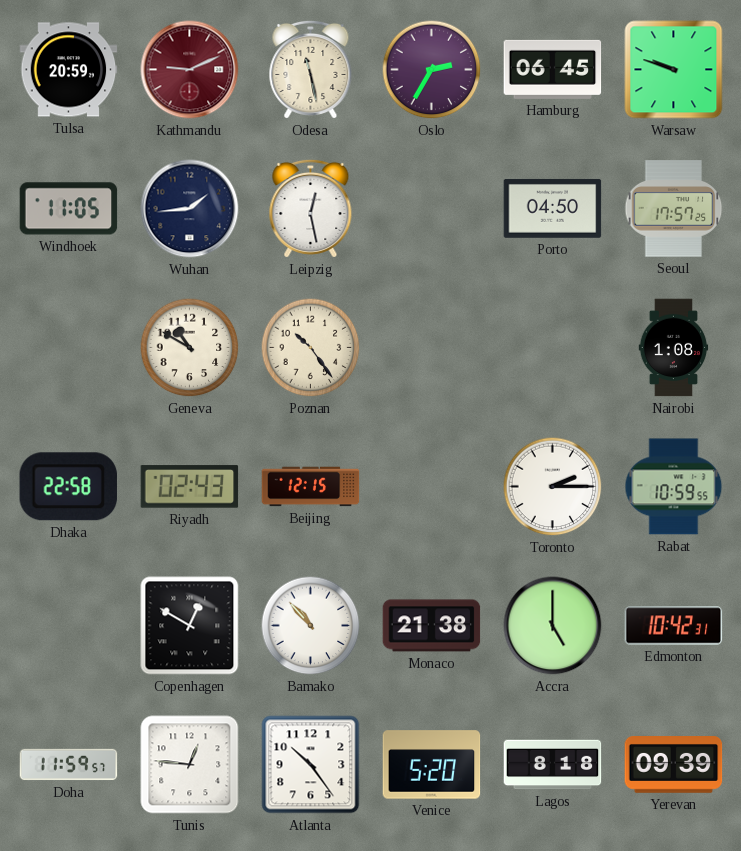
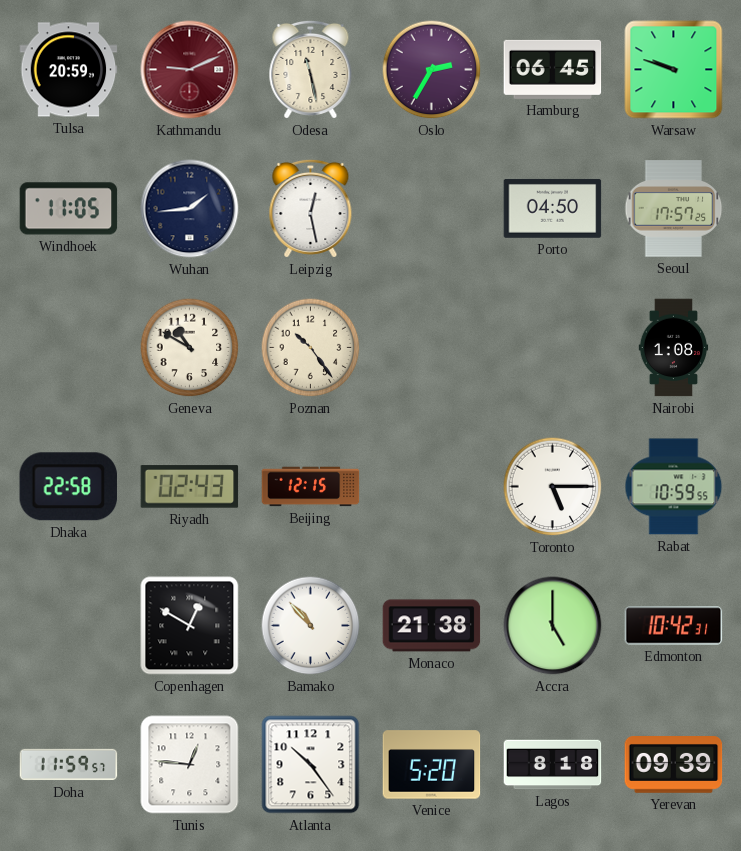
Toronto: 2:15 -> 5:15 (553, 487)
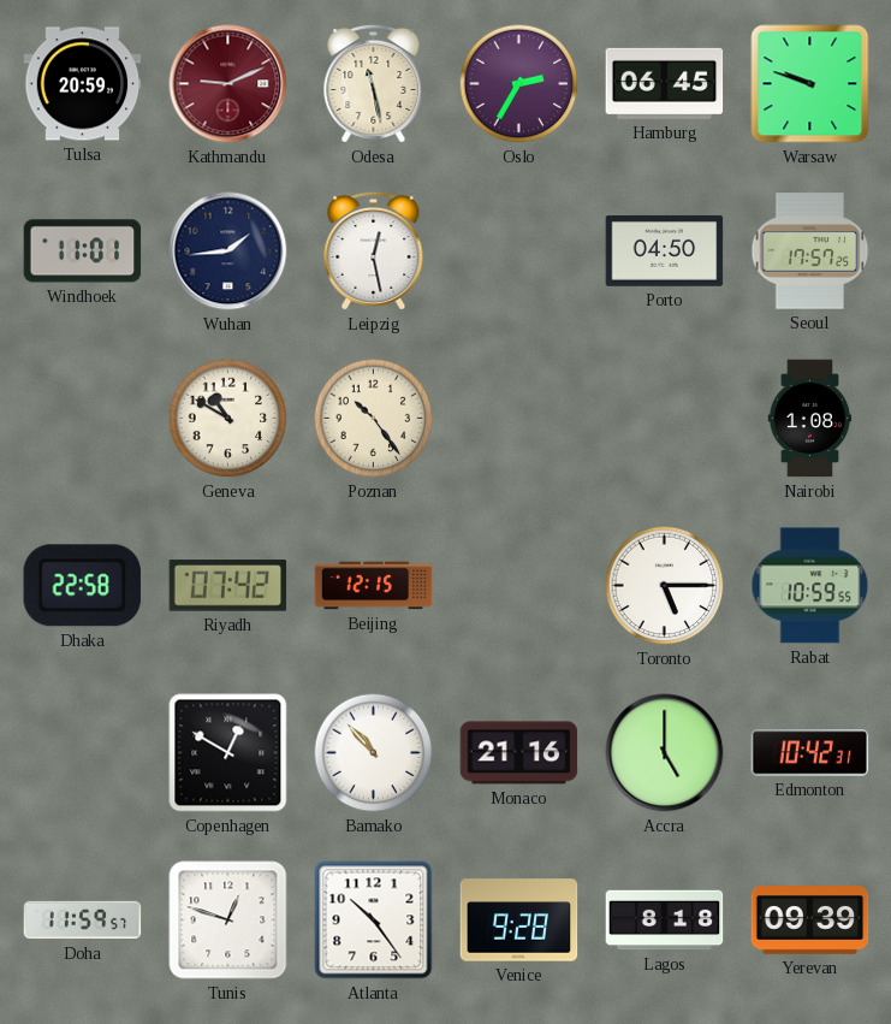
Windhoek: 11:05 -> 11:01 (83, 251)
Riyadh: 02:43 -> 07:42 (228, 586)
Monaco: 21:38 -> 21:16 (519, 753)
Tunis: 12:46 -> 12:48 (228, 921)
Venice: 5:20 -> 9:28 (519, 921)
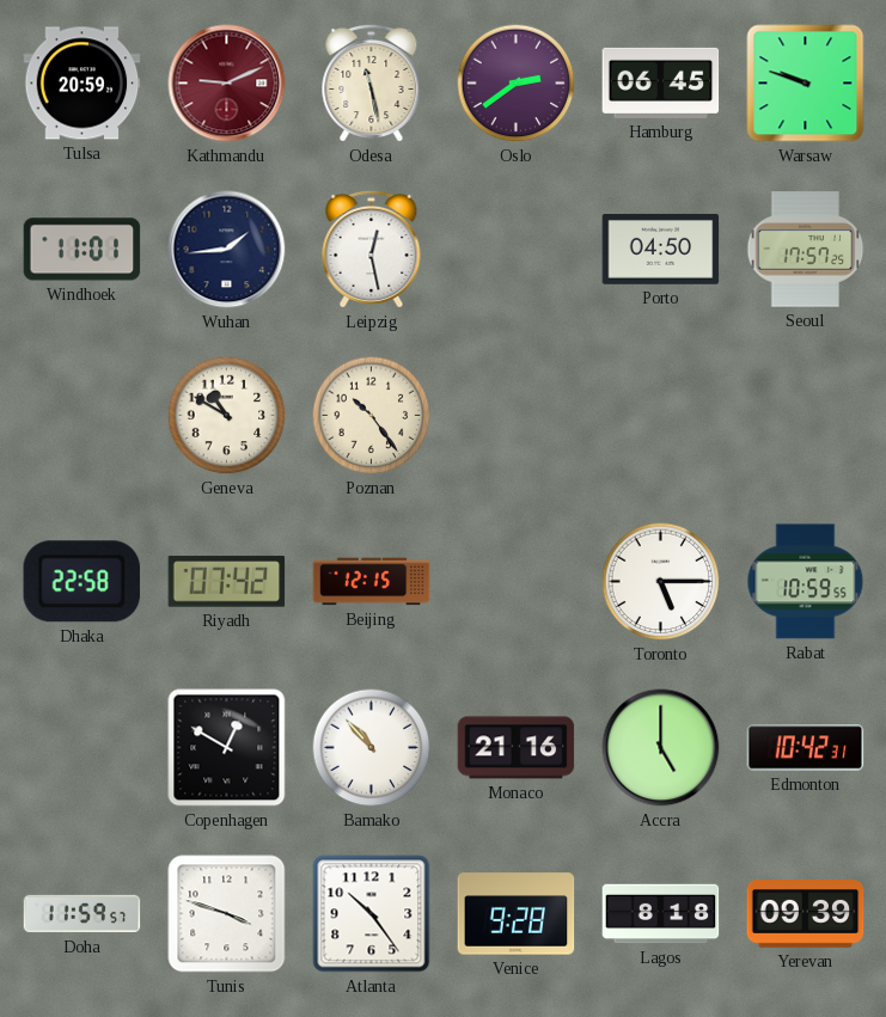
Oslo: 2:35 -> 2:39 (517, 84)
Nairobi: 1:08 -> none (810, 419)
Tunis: 12:48 -> 3:48 (227, 914)
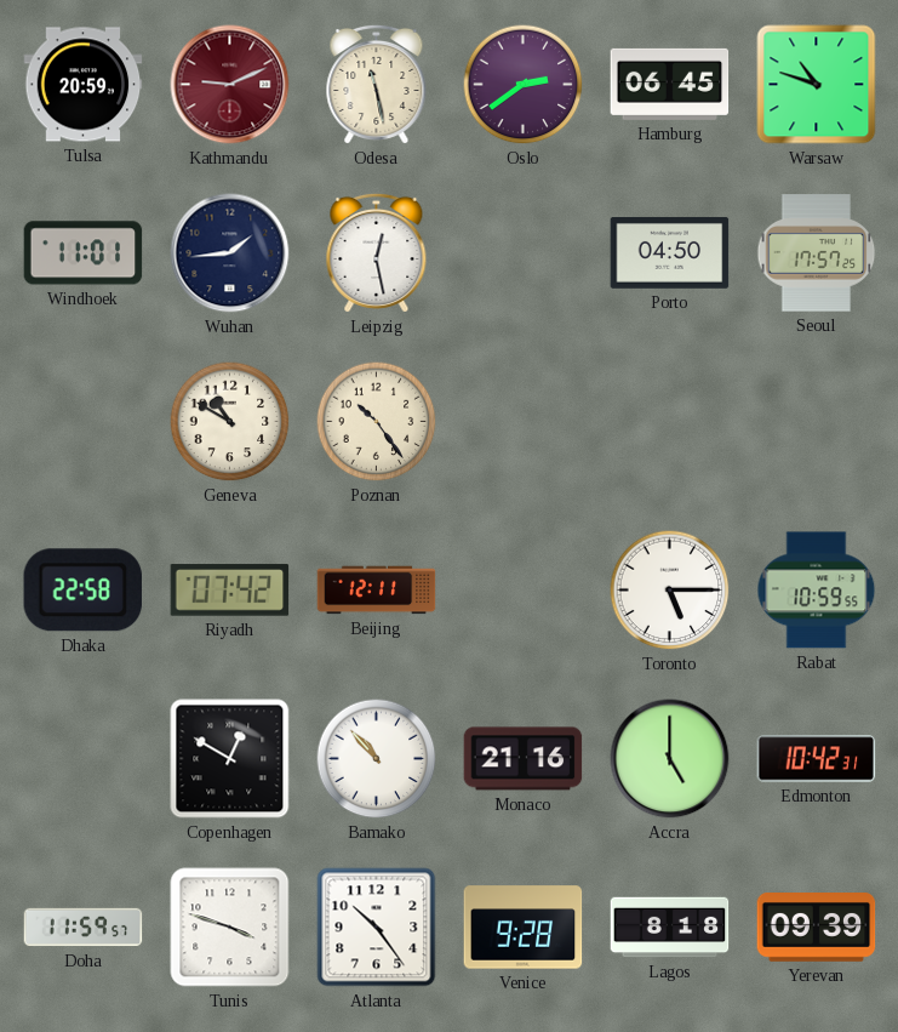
Warsaw: 9:48 -> 10:48 (817, 85)
Beijing: 12:15 -> 12:11 (377, 591)
